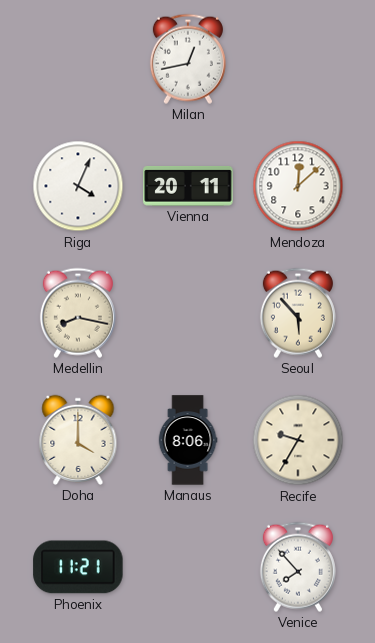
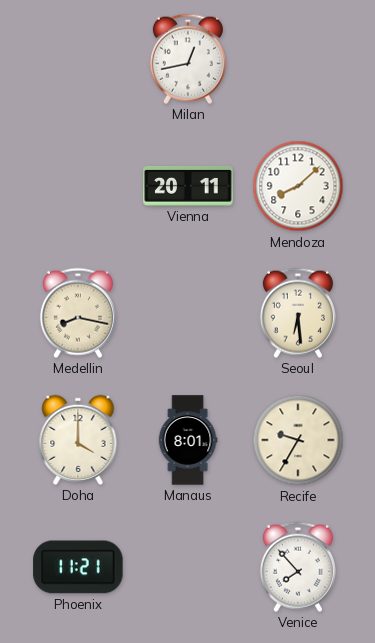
Riga: 4:04 -> none (78, 186)
Mendoza: 12:08 -> 8:08 (298, 186)
Seoul: 5:53 -> 6:29 (298, 313)
Manaus: 8:06 -> 8:01 (188, 440)
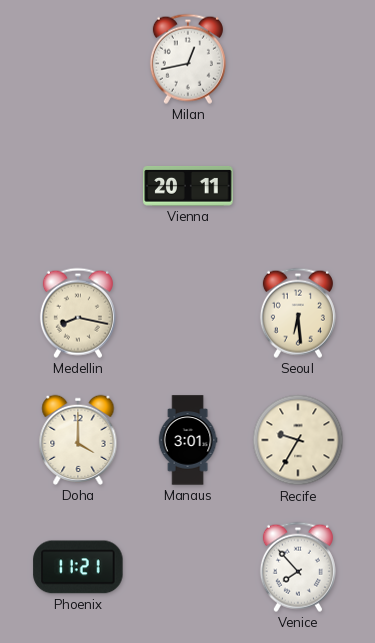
Mendoza: 8:08 -> none (298, 186)
Manaus: 8:01 -> 3:01 (188, 440)
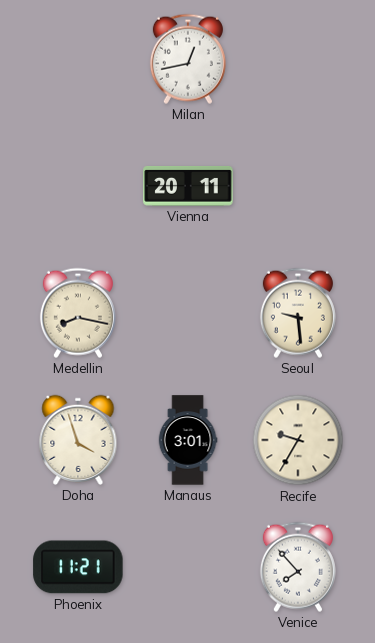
Seoul: 6:29 -> 9:29 (298, 313)
Doha: 4:00 -> 3:57 (78, 440)
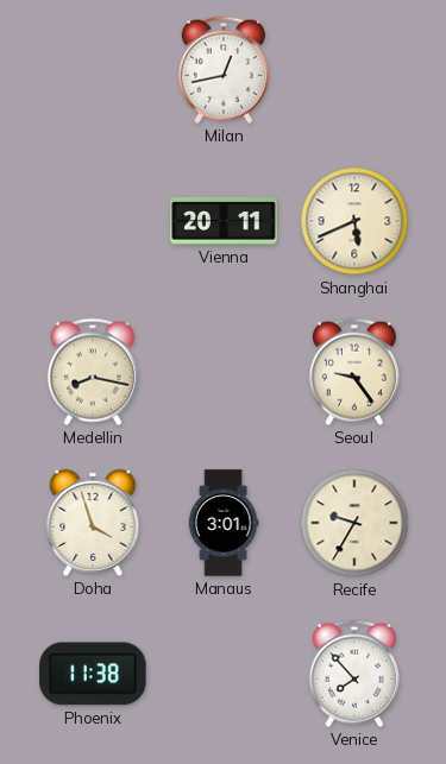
Shanghai: none -> 5:41 (354, 221)
Seoul: 9:29 -> 9:24 (354, 372)
Phoenix: 11:21 -> 11:38 (93, 674)
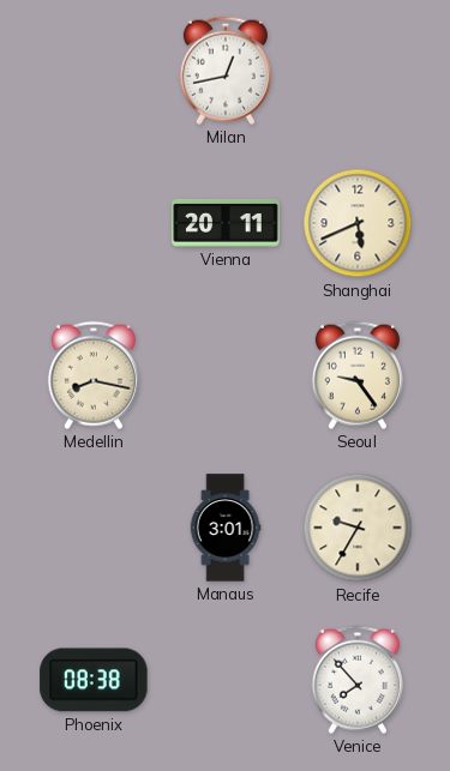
Doha: 3:57 -> none (93, 523)
Phoenix: 11:38 -> 08:38 (94, 680)
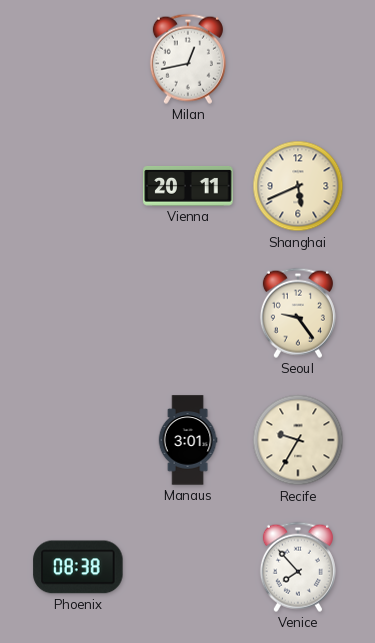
Medellin: 8:17 -> none (94, 375)
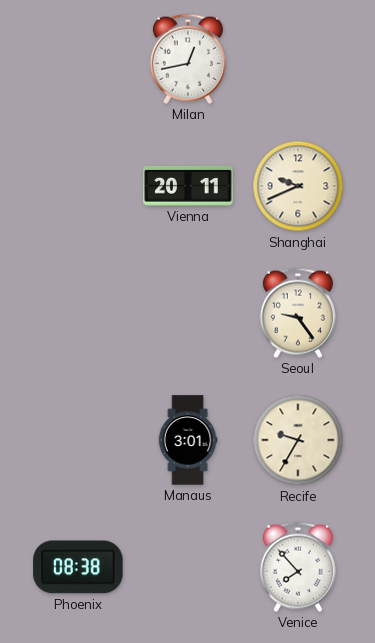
Shanghai: 5:41 -> 9:41 (298, 186)
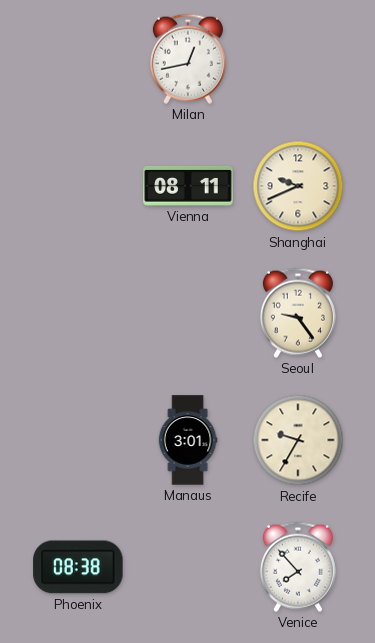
Vienna: 20:11 -> 08:11 (188, 186)
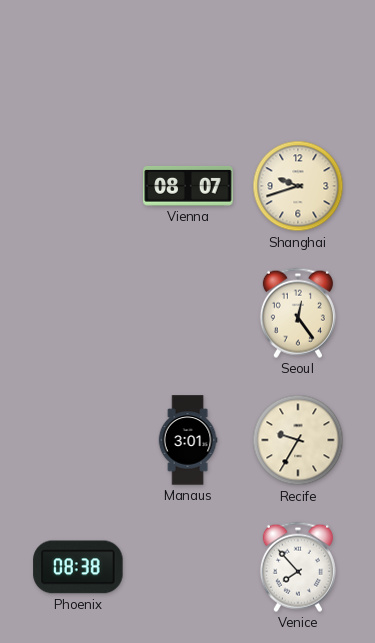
Milan: 12:43 -> none (188, 59)
Vienna: 08:11 -> 08:07 (188, 186)
Shanghai: 9:41 -> 9:42 (298, 186)
Seoul: 9:24 -> 12:24 (298, 313)
